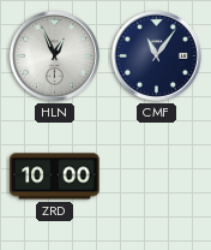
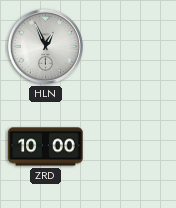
CMF: 11:06 -> none (156, 55)
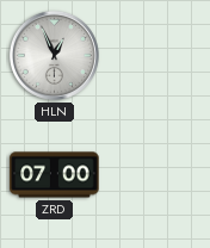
ZRD: 10:00 -> 07:00 (55, 175)
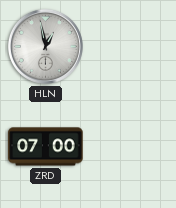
HLN: 12:56 -> 12:58 (45, 46)
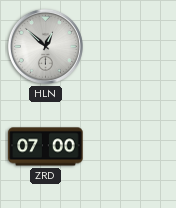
HLN: 12:58 -> 12:52 (45, 46)
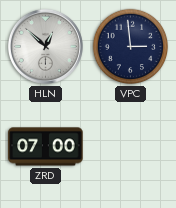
VPC: none -> 2:59 (131, 47)
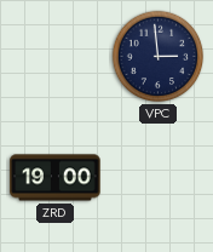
HLN: 12:52 -> none (45, 46)
ZRD: 07:00 -> 19:00 (56, 178)
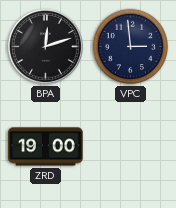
BPA: none -> 12:12 (45, 46)
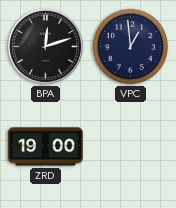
VPC: 2:59 -> 12:59 (131, 47)
